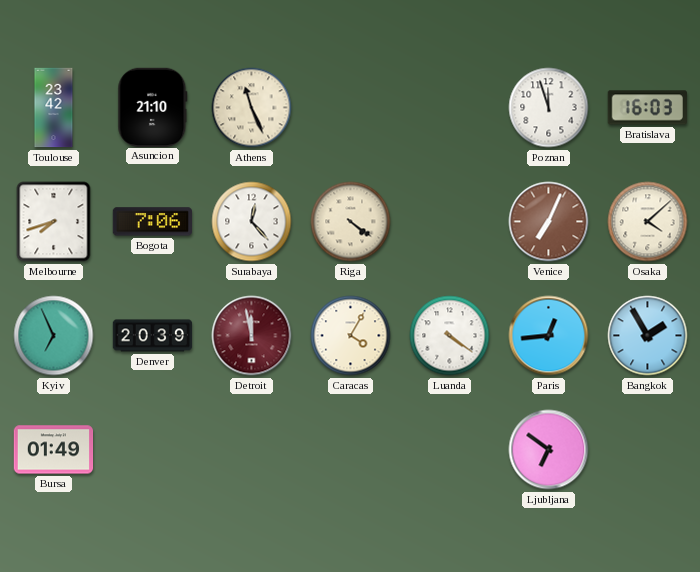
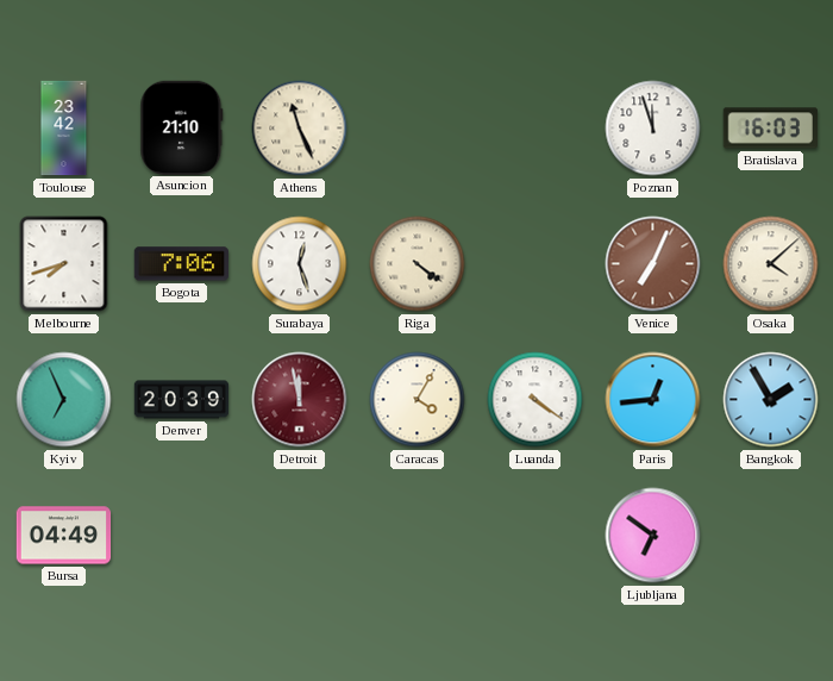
Surabaya: 12:23 -> 12:27 (300, 264)
Bursa: 01:49 -> 04:49 (64, 536)
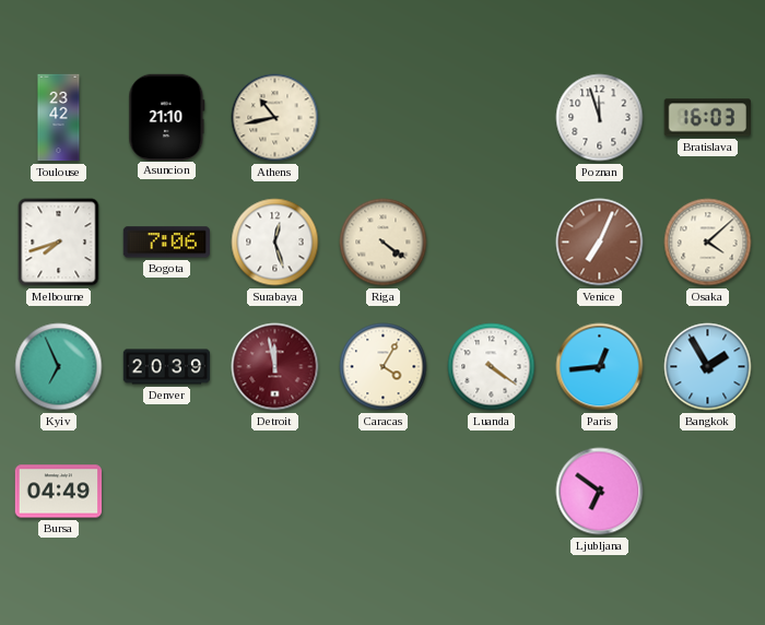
Athens: 11:26 -> 10:43 (275, 118)
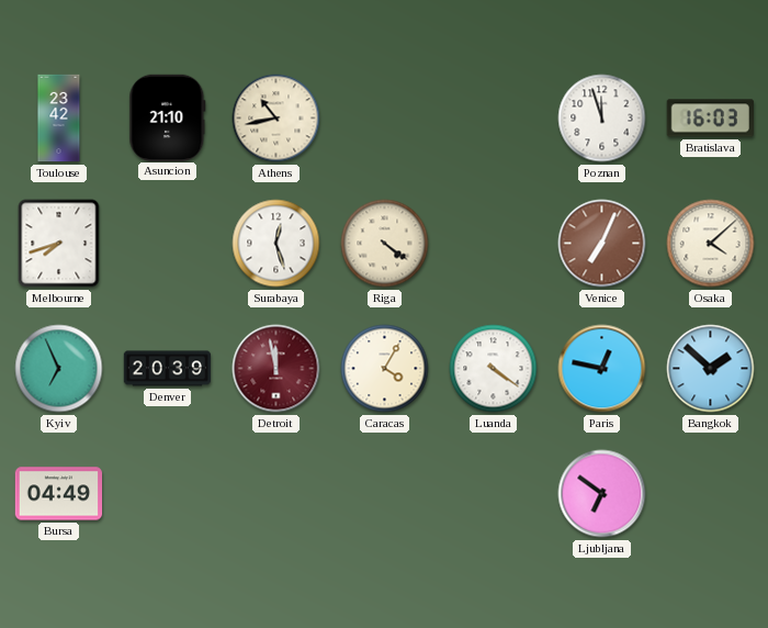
Bogota: 7:06 -> none (166, 243)
Paris: 12:44 -> 12:47 (602, 369)
Bangkok: 1:55 -> 1:52 (711, 369)
